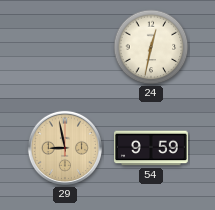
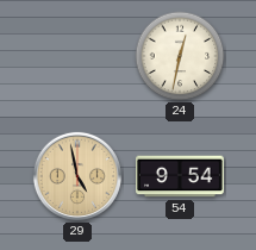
29: 8:58 -> 4:58 (77, 176)
54: 9:59 -> 9:54 (181, 176)
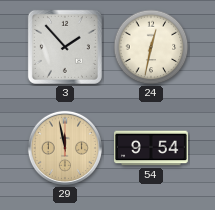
3: none -> 1:53 (65, 47)
29: 4:58 -> 11:58 (65, 148)
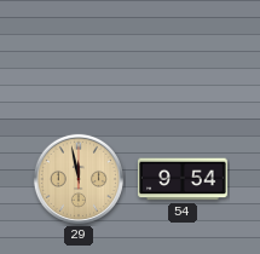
3: 1:53 -> none (65, 47)
24: 12:32 -> none (151, 47)
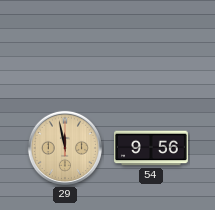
54: 9:54 -> 9:56 (152, 148)
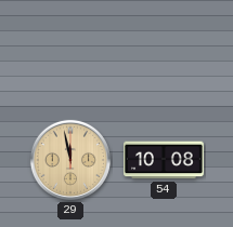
54: 9:56 -> 10:08 (165, 160)
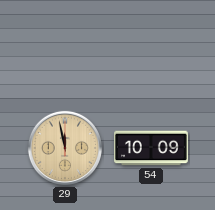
54: 10:08 -> 10:09 (152, 148)
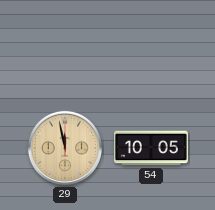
54: 10:09 -> 10:05 (152, 148)
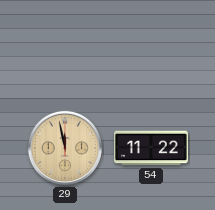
54: 10:05 -> 11:22 (152, 148)
